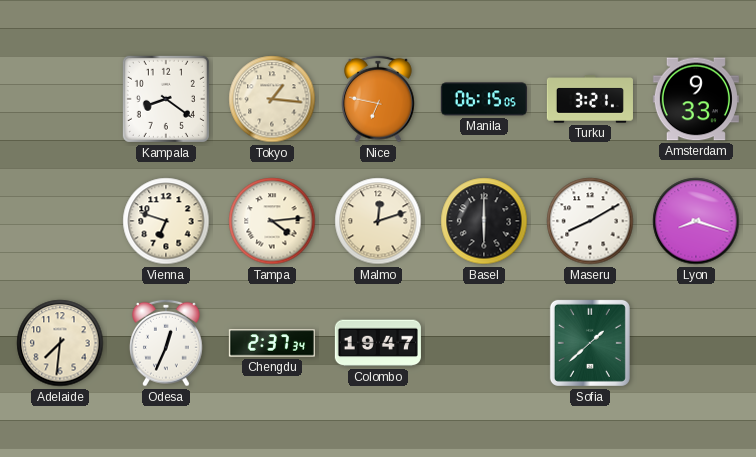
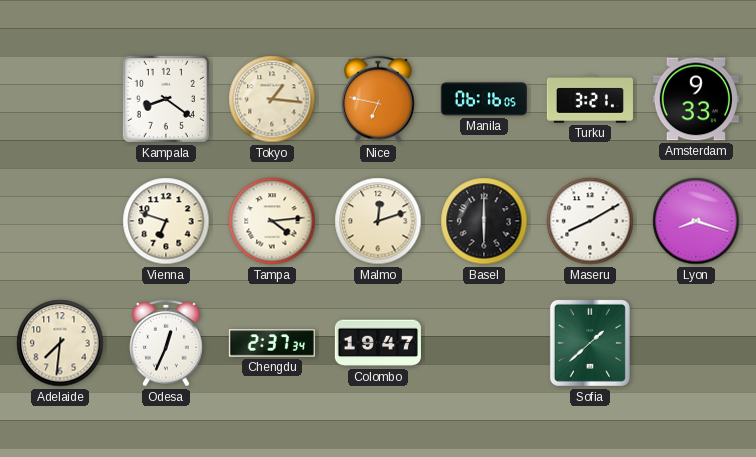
Manila: 06:15 -> 06:16 (484, 99)
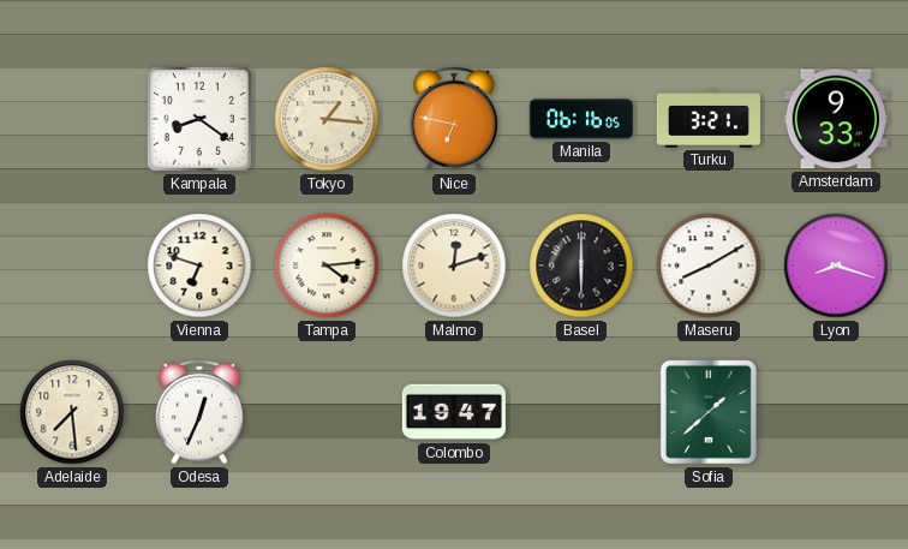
Adelaide: 7:31 -> 7:29 (72, 412)
Chengdu: 2:37 -> none (272, 343)
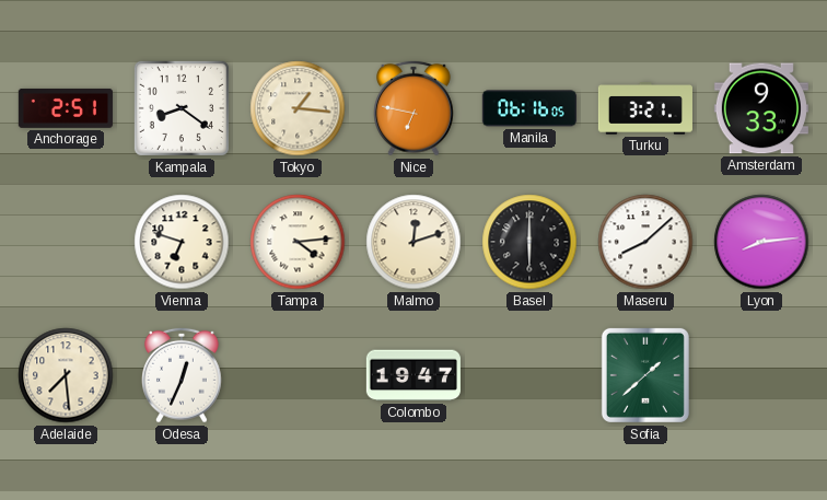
Anchorage: none -> 2:51 (66, 108)
Maseru: 8:10 -> 8:08 (645, 242)
Lyon: 8:18 -> 8:14 (761, 242)
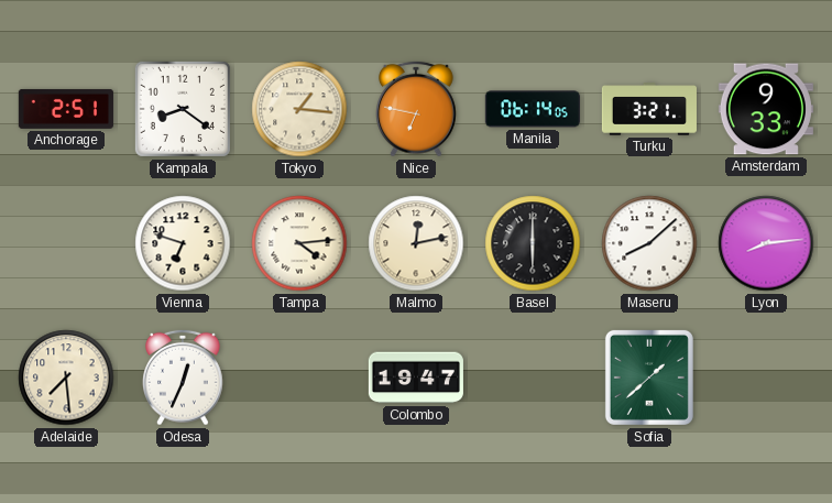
Manila: 06:16 -> 06:14 (533, 109)
Malmo: 12:12 -> 12:13 (416, 243)
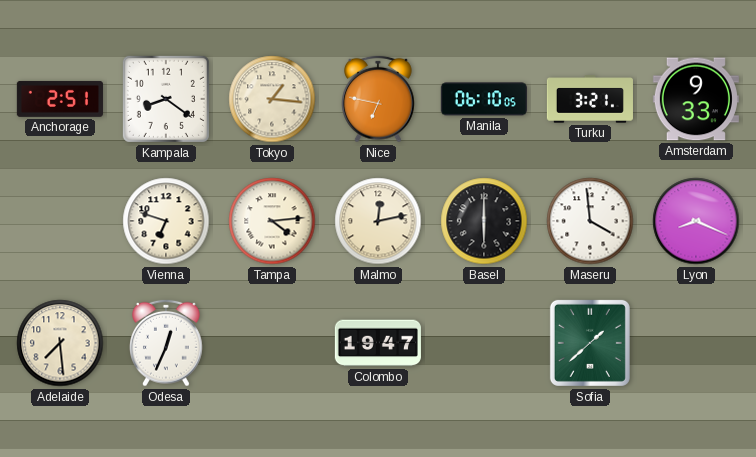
Manila: 06:14 -> 06:10 (484, 99)
Maseru: 8:08 -> 3:59 (590, 221)
Lyon: 8:14 -> 8:19 (696, 221)
